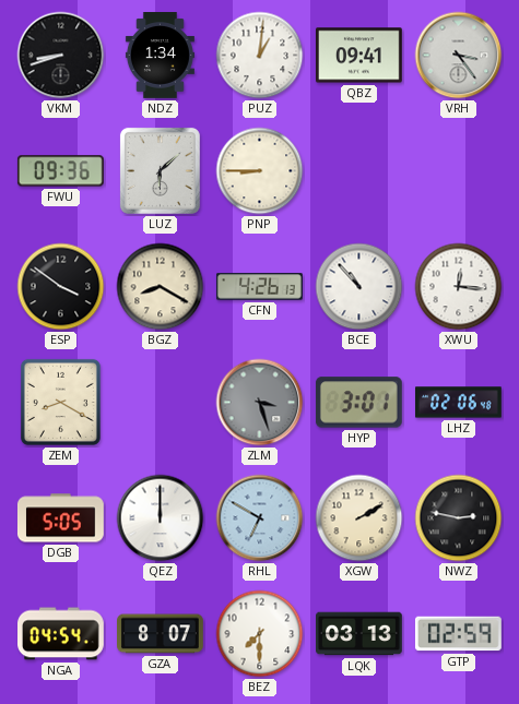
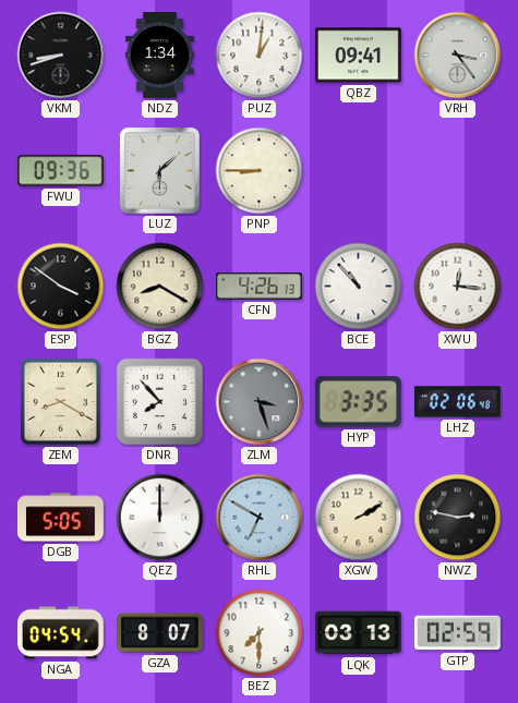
DNR: none -> 7:53 (160, 402)
HYP: 3:01 -> 3:35 (358, 402)
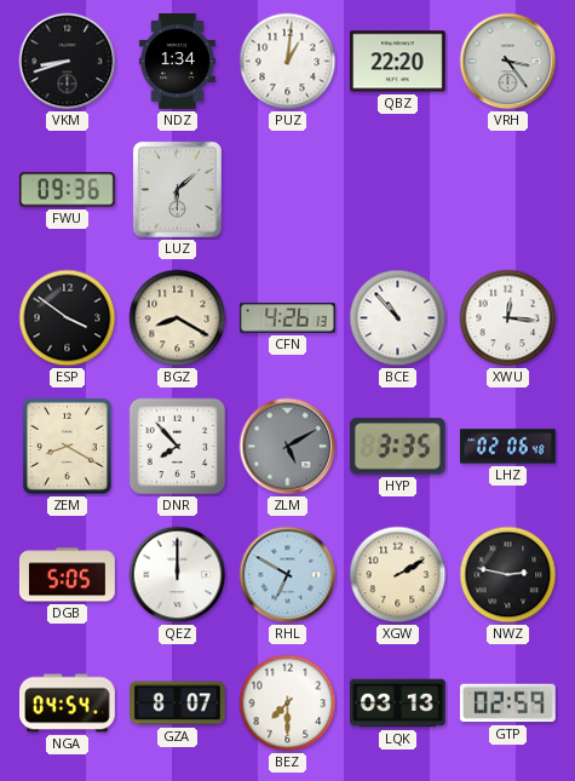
QBZ: 09:41 -> 22:20 (398, 62)
PNP: 8:45 -> none (260, 171)
ZLM: 3:27 -> 5:10 (288, 447)
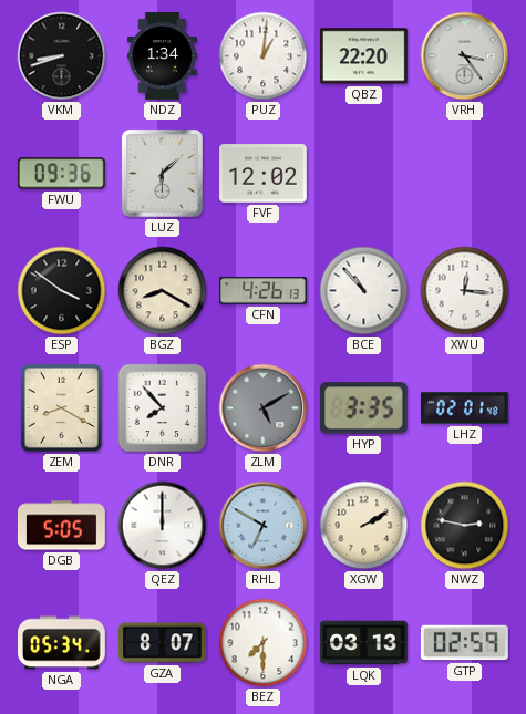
FVF: none -> 12:02 (264, 174)
LHZ: 02:06 -> 02:01 (465, 408)
NGA: 04:54 -> 05:34 (62, 643)
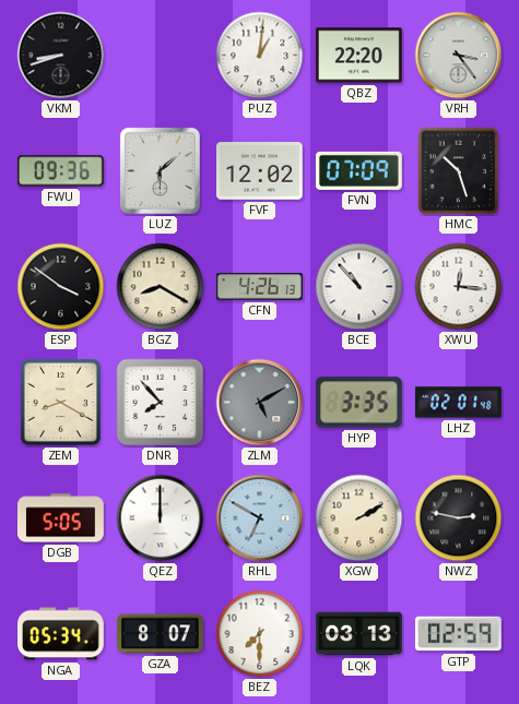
NDZ: 1:34 -> none (162, 56)
FVN: none -> 07:09 (359, 170)
HMC: none -> 10:27 (459, 171)
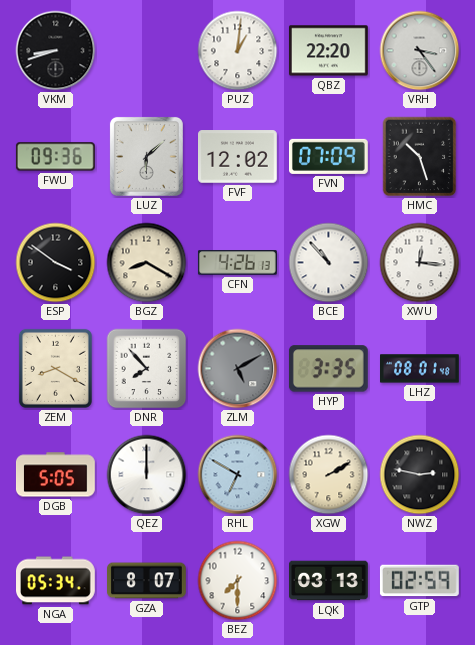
LHZ: 02:01 -> 08:01 (420, 369)
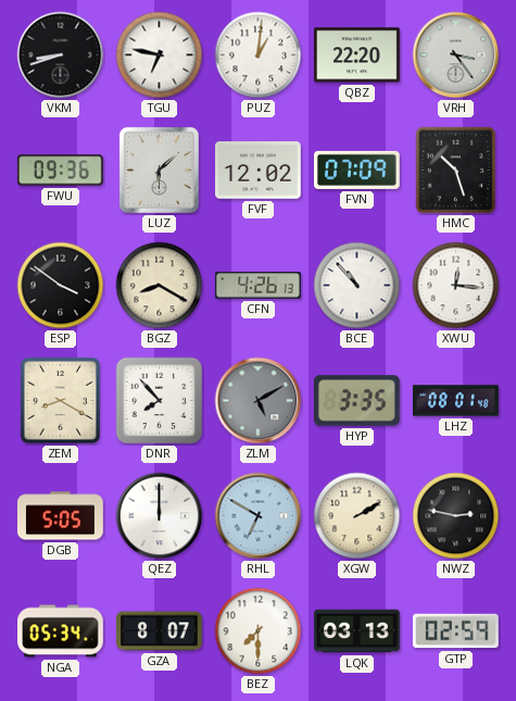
TGU: none -> 6:47 (160, 55)
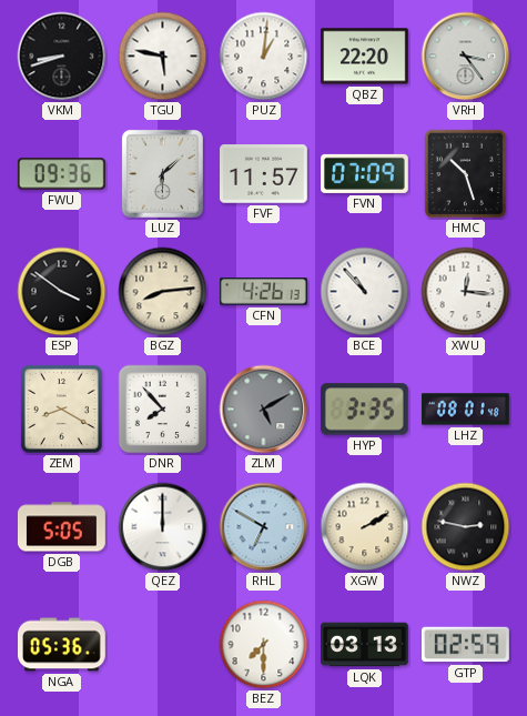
TGU: 6:47 -> 5:47 (163, 57)
FVF: 12:02 -> 11:57 (264, 174)
BGZ: 8:20 -> 8:14 (163, 292)
NGA: 05:34 -> 05:36 (62, 645)
GZA: 8:07 -> none (160, 631)
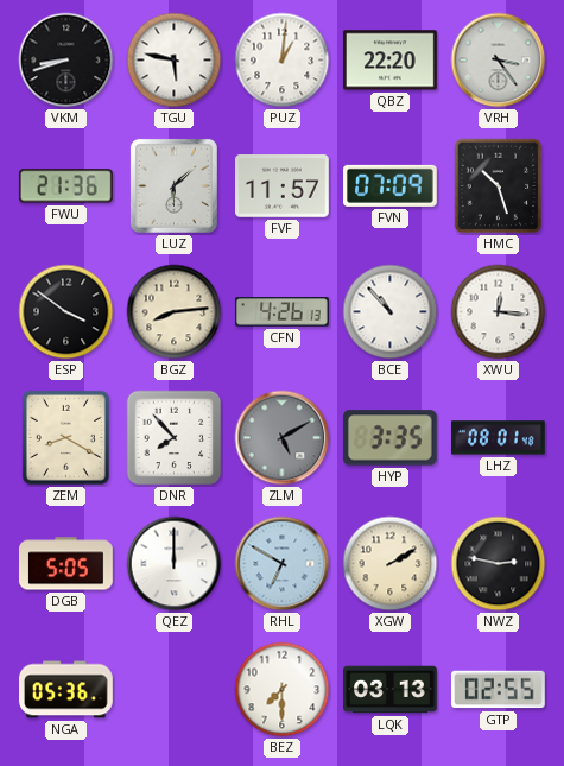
FWU: 09:36 -> 21:36 (65, 186)
GTP: 02:59 -> 02:55 (498, 690)
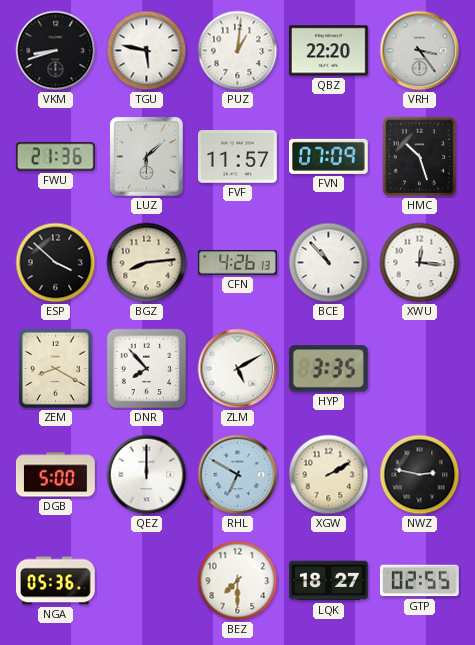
ESP: 3:51 -> 3:52 (56, 263)
ZLM dial: grey -> white (238, 369)
LHZ: 08:01 -> none (499, 438)
DGB: 5:05 -> 5:00 (55, 475)
LQK: 03:13 -> 18:27 (329, 581)
